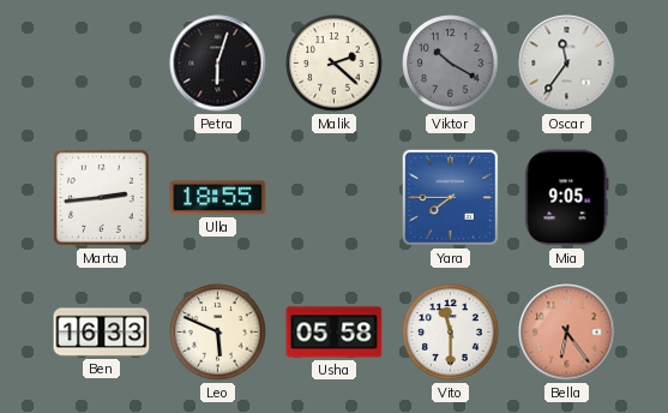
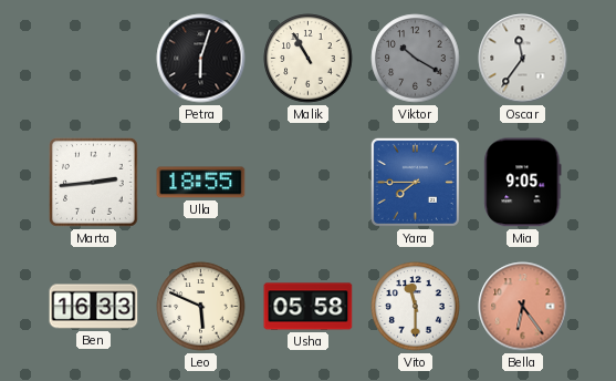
Malik: 2:22 -> 10:55 (309, 59)
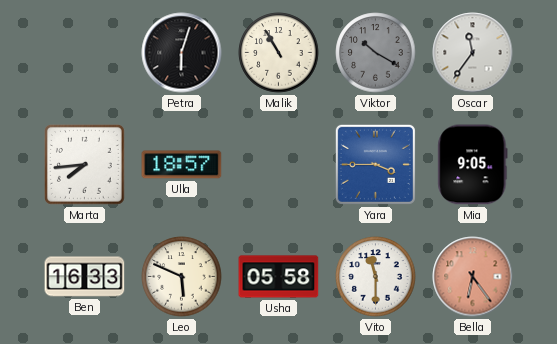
Marta: 2:44 -> 7:44 (85, 165)
Ulla: 18:55 -> 18:57 (182, 165)
Yara: 7:45 -> 3:45 (375, 164)
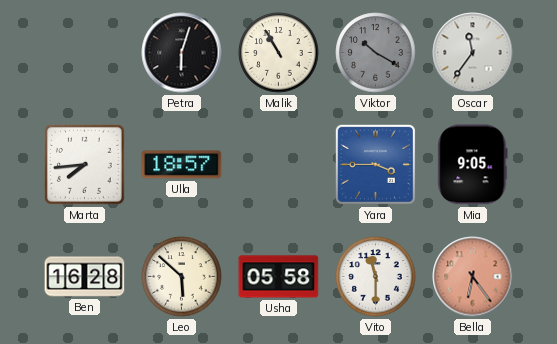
Ben: 16:33 -> 16:28 (85, 277)
Leo: 5:49 -> 5:52 (182, 277)
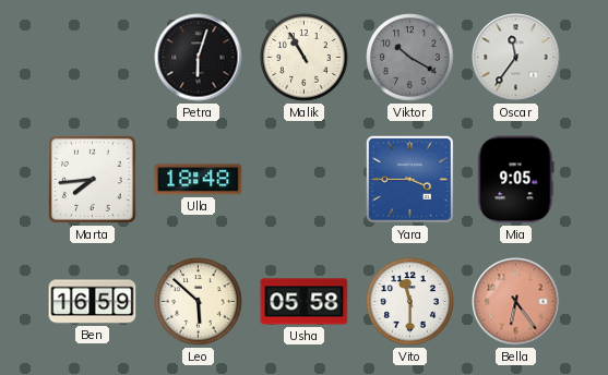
Ulla: 18:57 -> 18:48 (199, 180)
Ben: 16:28 -> 16:59 (93, 302)
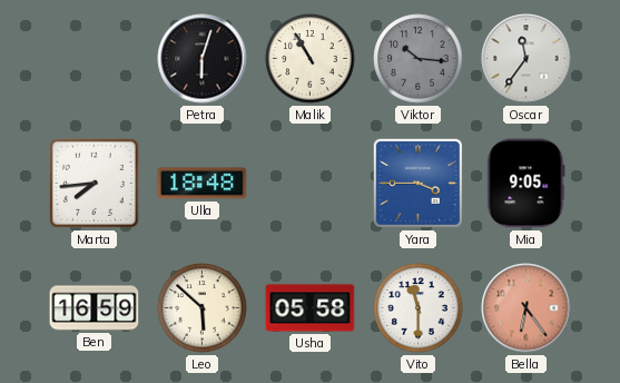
Viktor: 10:20 -> 10:16 (419, 59)
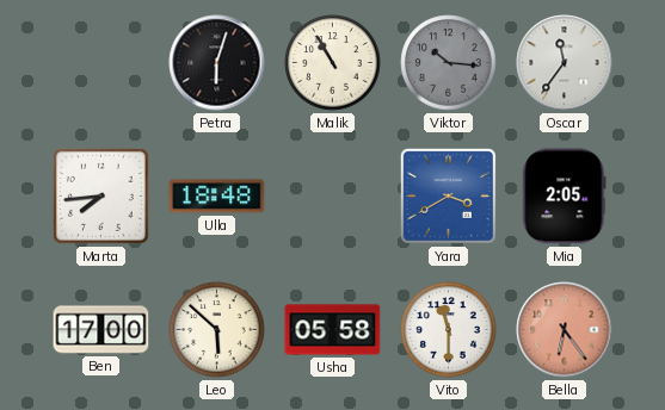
Yara: 3:45 -> 3:40 (448, 195)
Mia: 9:05 -> 2:05 (565, 197)
Ben: 16:59 -> 17:00 (101, 330)
